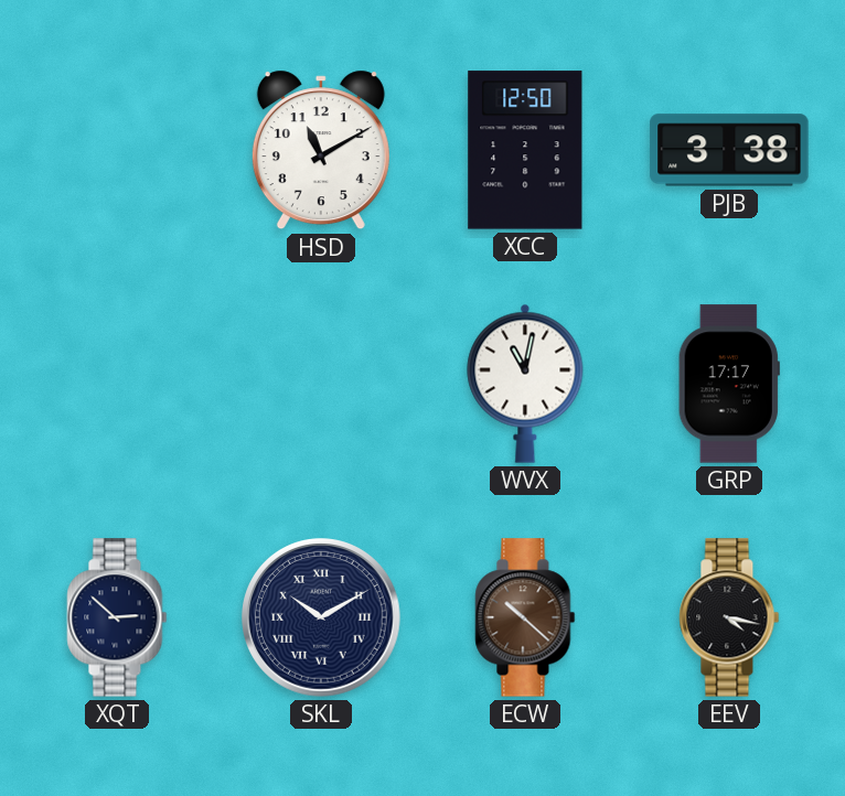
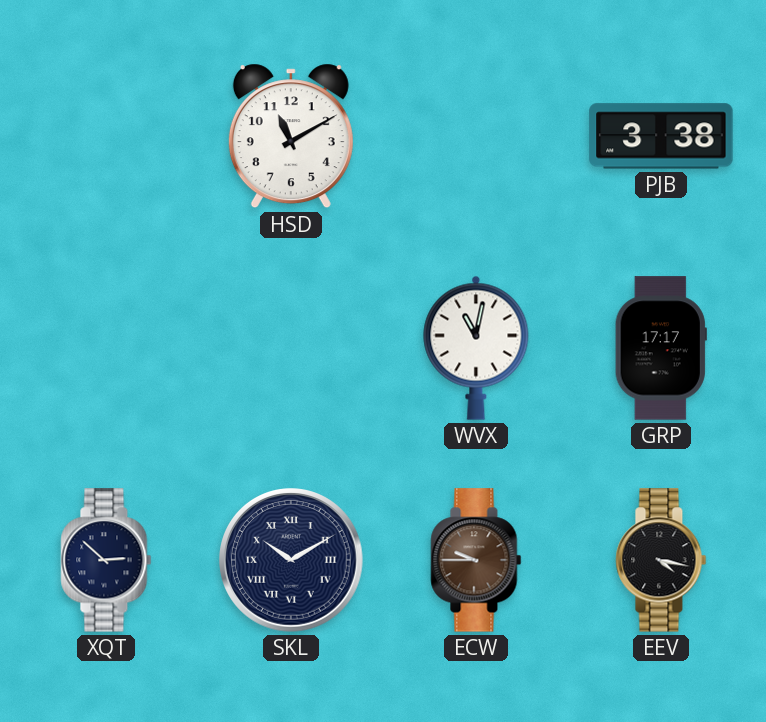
XCC: 12:50 -> none (525, 150)
ECW: 10:22 -> 9:45 (476, 560)
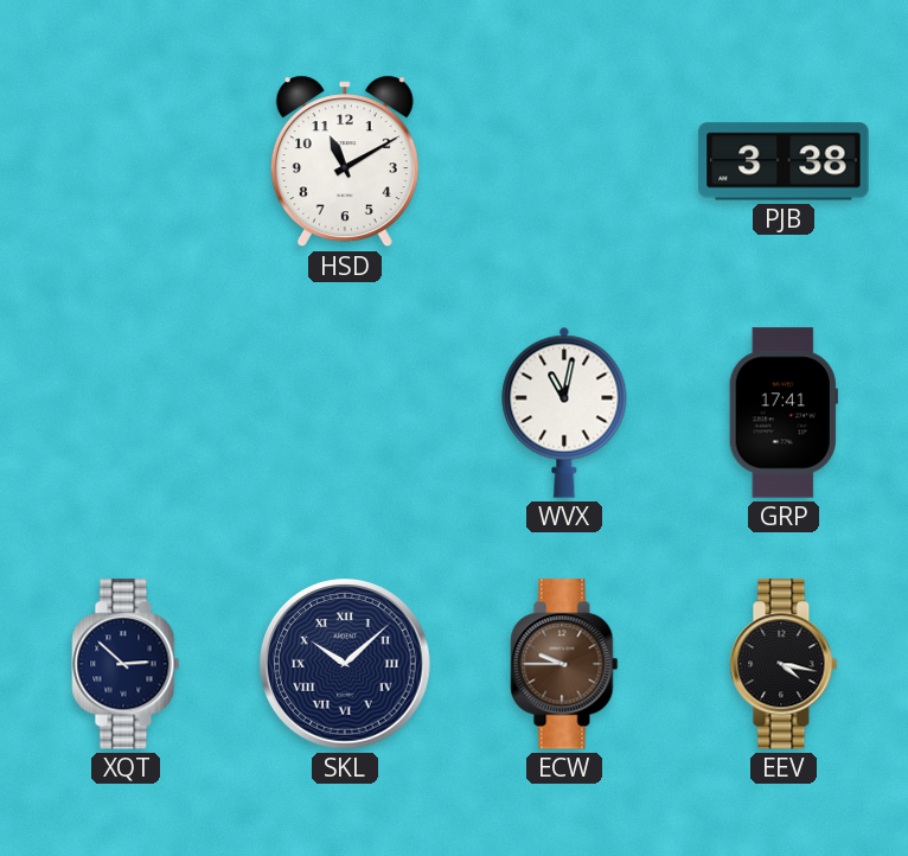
GRP: 17:17 -> 17:41 (784, 413)
SKL: 10:10 -> 10:08 (346, 665)
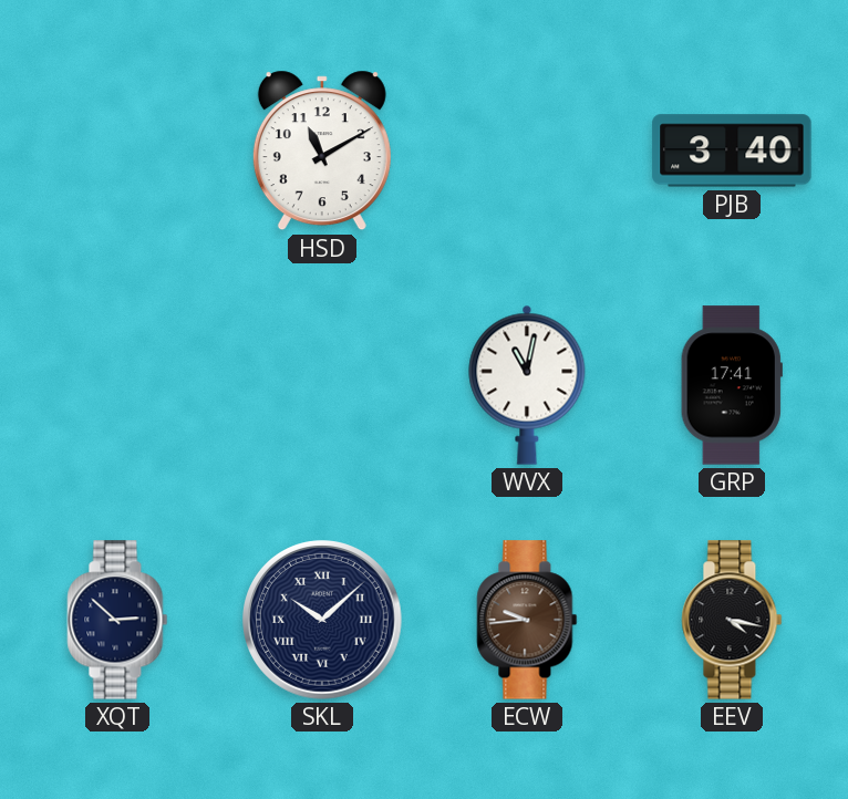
PJB: 3:38 -> 3:40 (732, 151)
ECW: 9:45 -> 9:44 (527, 620)
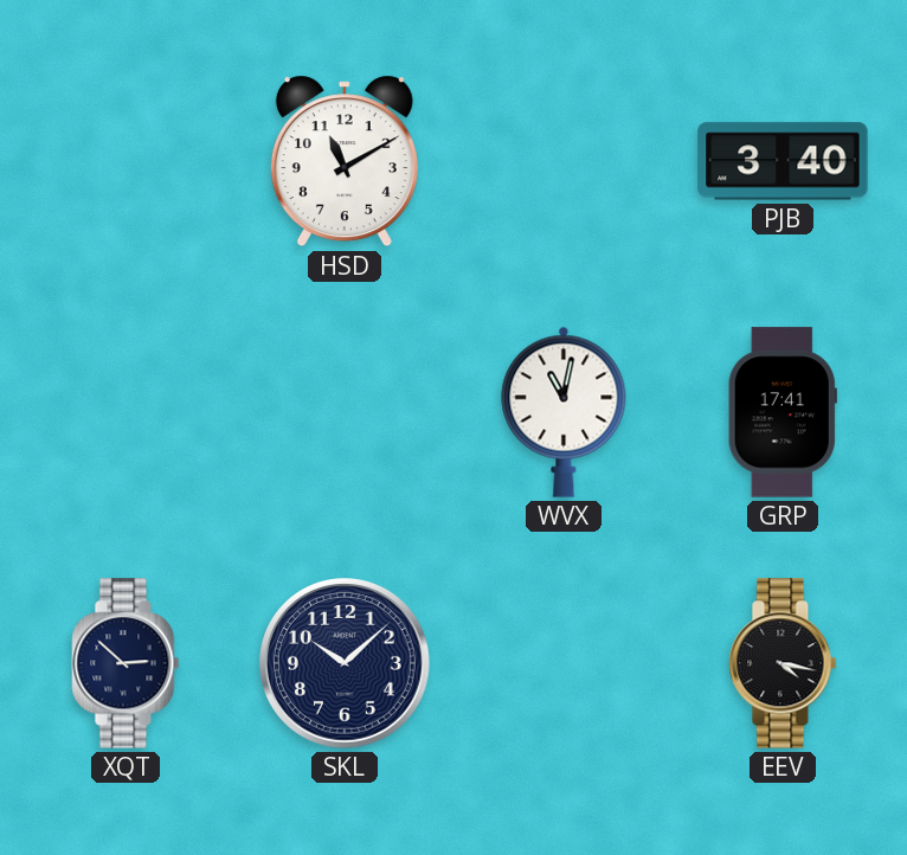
SKL numerals: Roman -> Arabic (346, 664)
ECW: 9:44 -> none (527, 620)
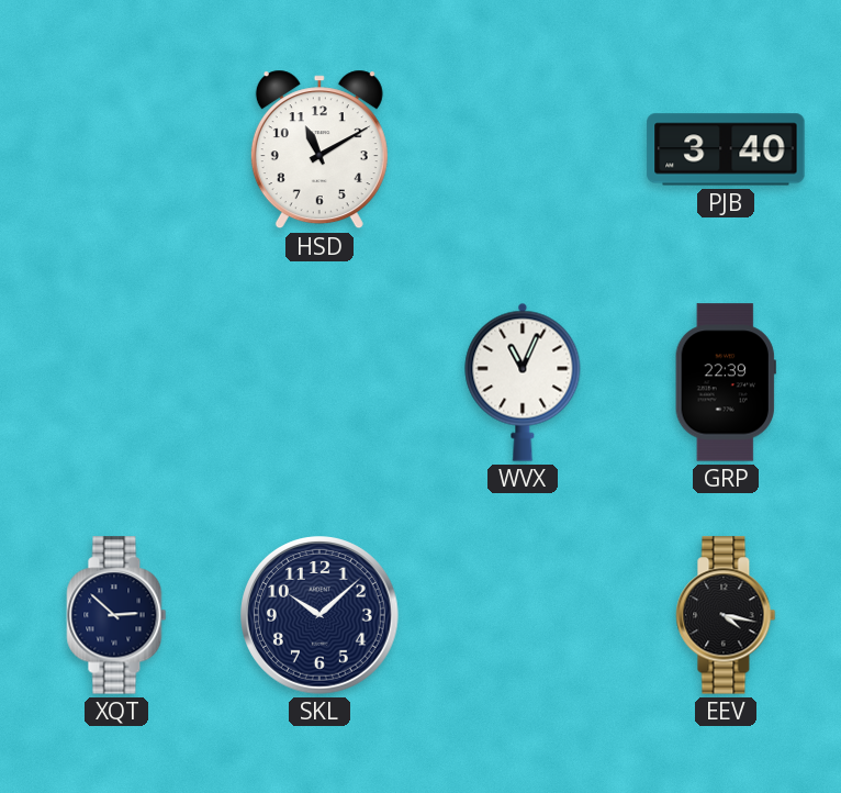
WVX: 11:02 -> 11:04 (523, 382)
GRP: 17:41 -> 22:39 (726, 382)
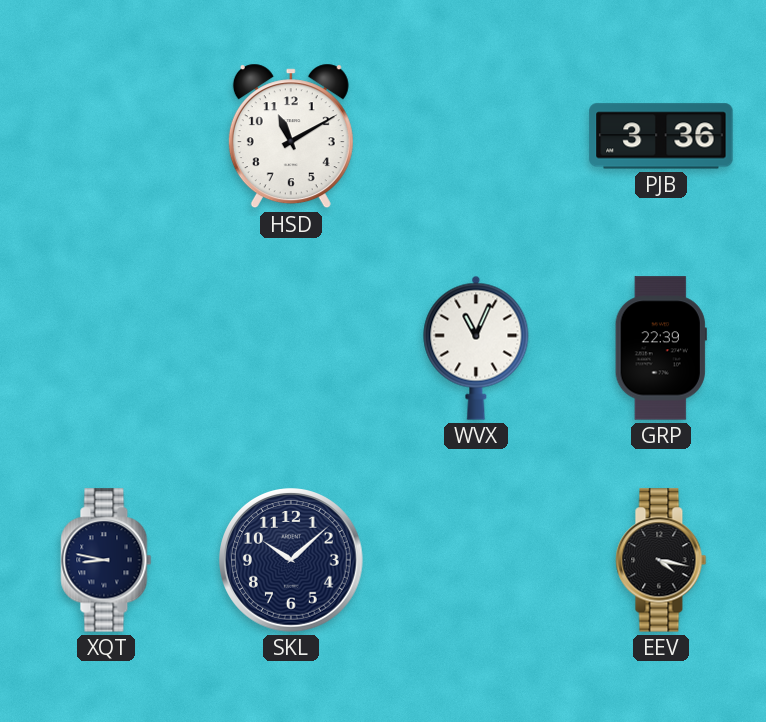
PJB: 3:40 -> 3:36 (661, 136)
XQT: 2:52 -> 8:47 (106, 560)
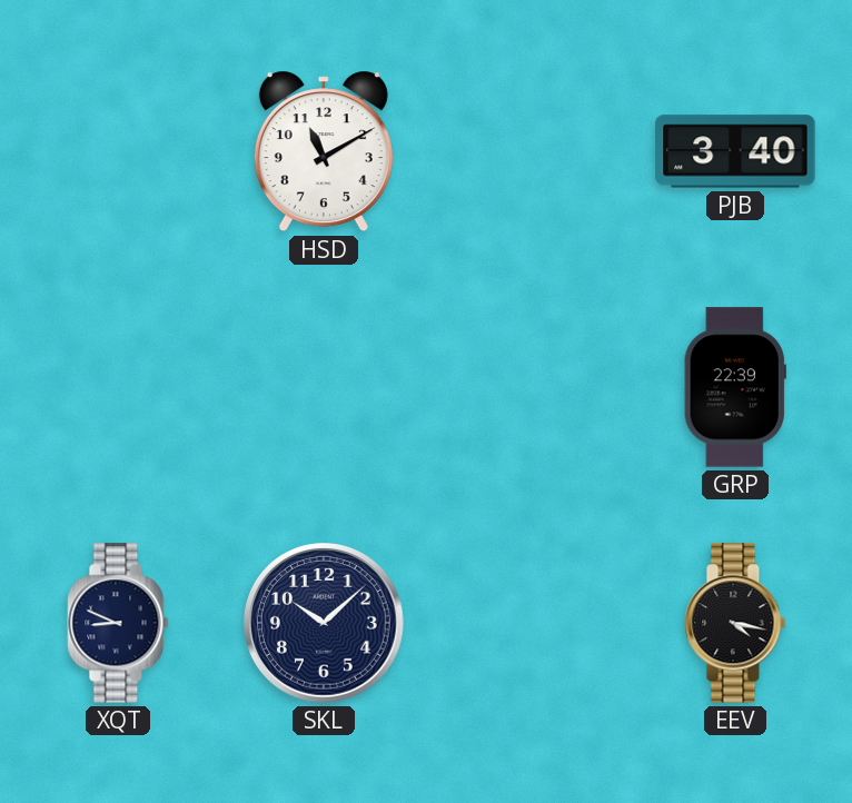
PJB: 3:36 -> 3:40 (735, 151)
WVX: 11:04 -> none (476, 348)
XQT: 8:47 -> 8:49 (118, 623)
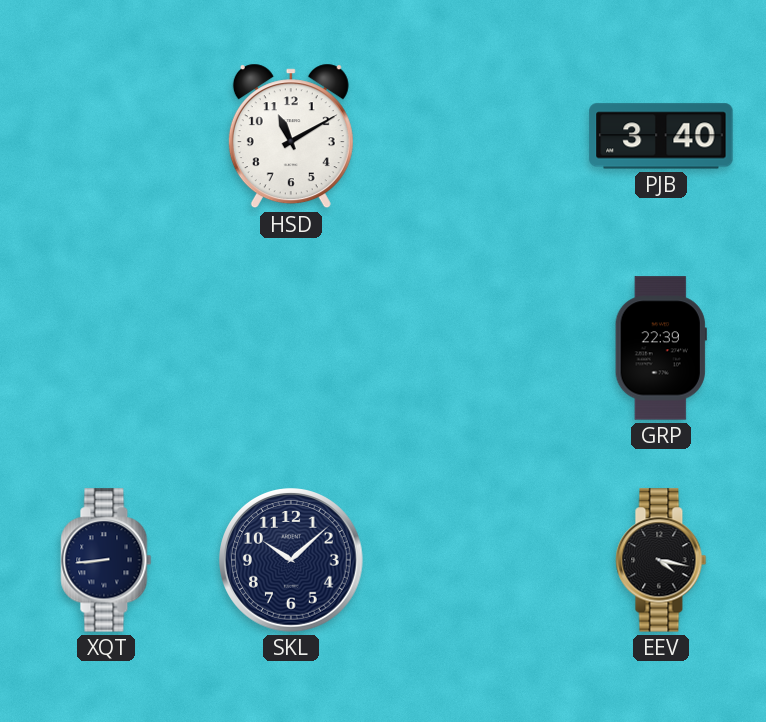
XQT: 8:49 -> 8:44 (106, 560)
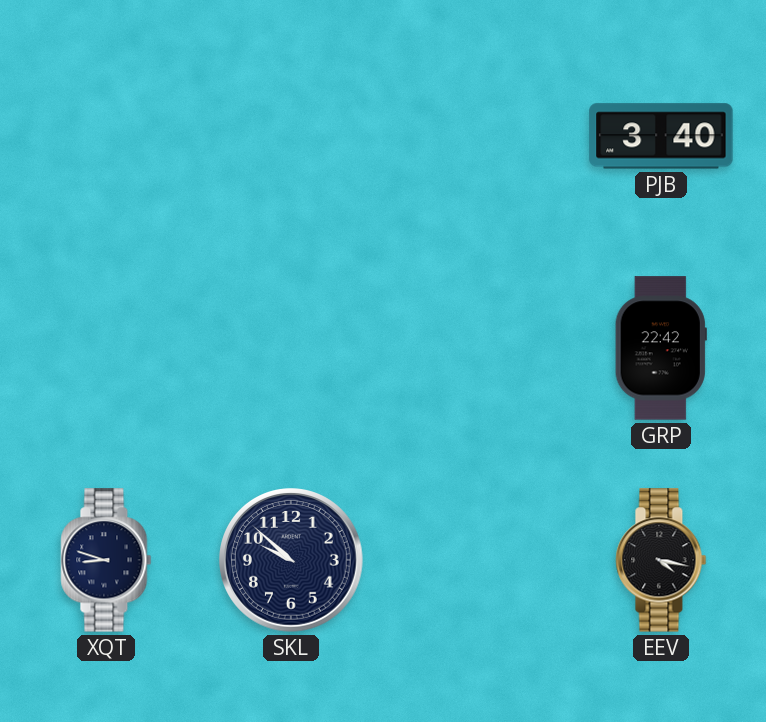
HSD: 11:10 -> none (291, 136)
GRP: 22:39 -> 22:42 (661, 348)
XQT: 8:44 -> 8:48 (106, 560)
SKL: 10:08 -> 9:52 (292, 561)
